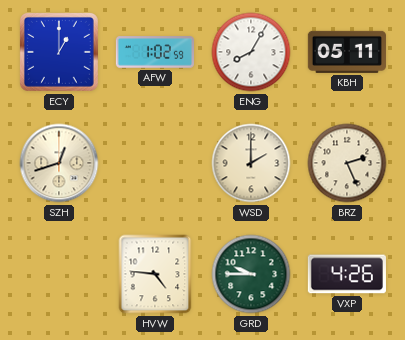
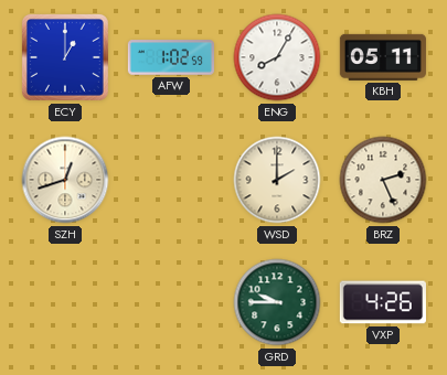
HVW: 4:46 -> none (155, 274)
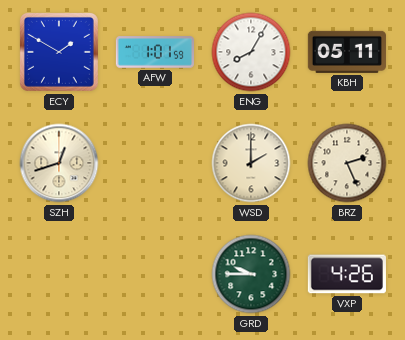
ECY: 1:00 -> 1:50 (59, 52)
AFW: 1:02 -> 1:01 (154, 52)
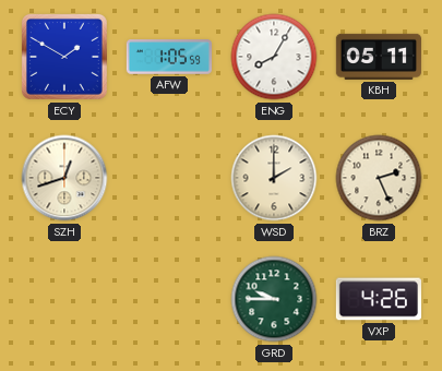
AFW: 1:01 -> 1:05 (168, 57)
